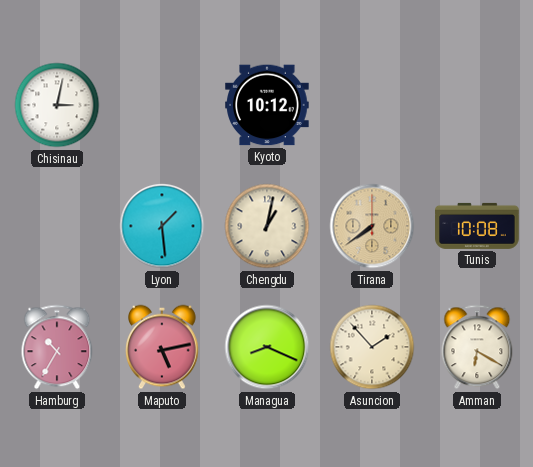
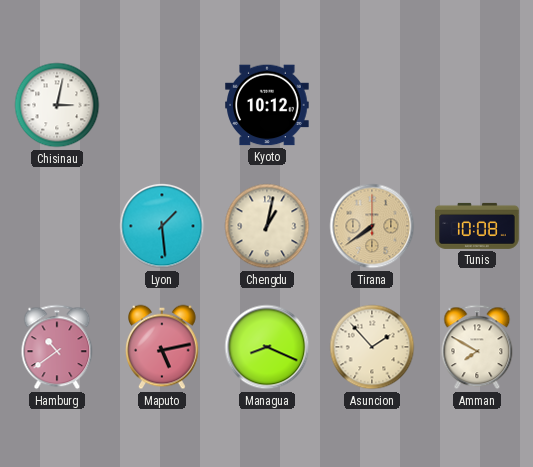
Hamburg: 10:35 -> 10:39 (57, 347)
Amman: 6:20 -> 7:50 (477, 347)
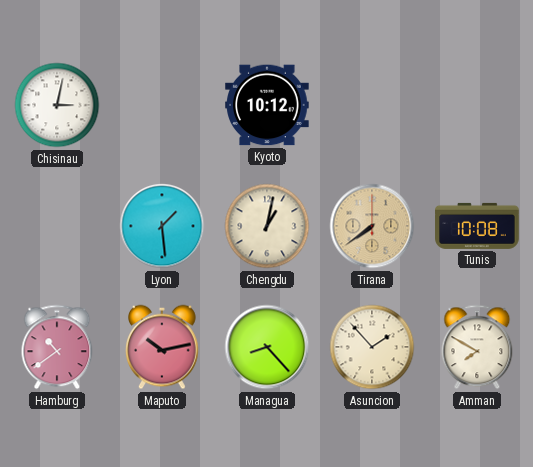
Maputo: 5:13 -> 10:13 (163, 347)
Managua: 8:19 -> 8:23 (267, 347)
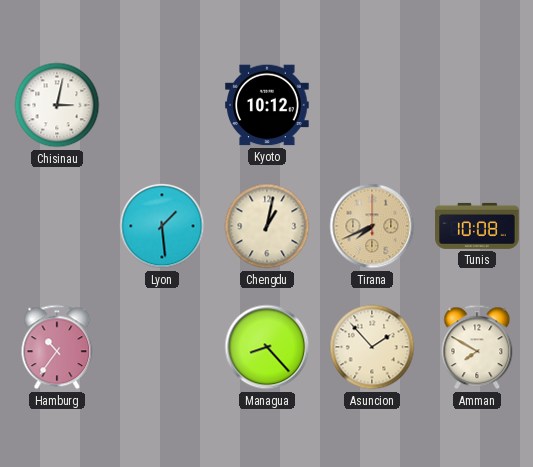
Tirana: 7:39 -> 7:41 (372, 226)
Hamburg: 10:39 -> 10:36 (57, 347)
Maputo: 10:13 -> none (163, 347)
